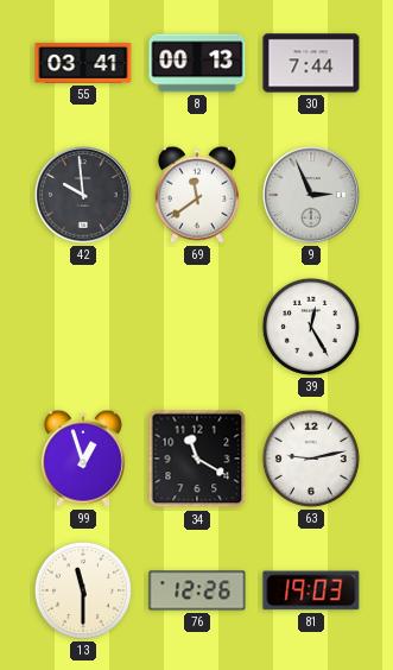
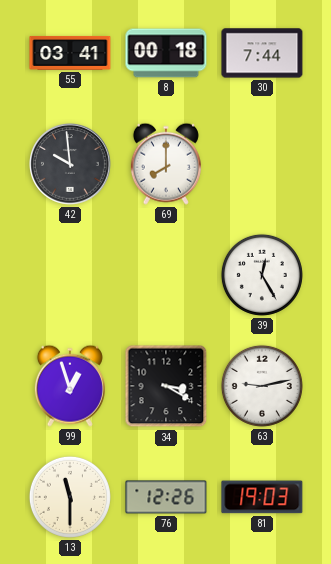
8: 00:13 -> 00:18 (166, 53)
69: 11:39 -> 8:00 (166, 164)
9: 2:56 -> none (312, 196)
34: 11:20 -> 3:20 (166, 386)
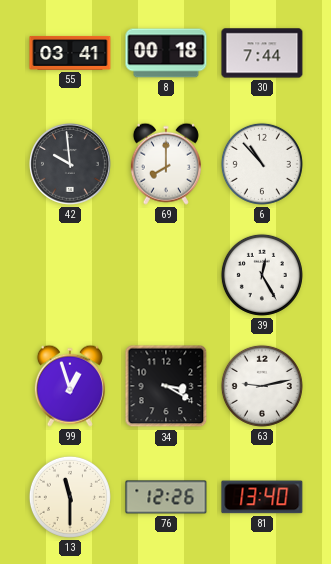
6: none -> 10:53 (262, 164)
81: 19:03 -> 13:40 (262, 497)
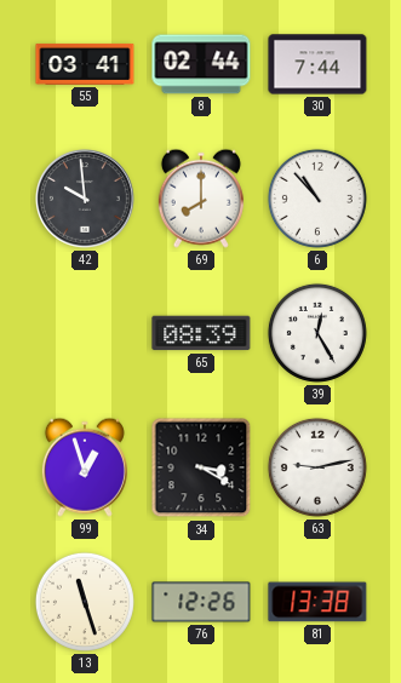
8: 00:18 -> 02:44 (201, 64)
65: none -> 08:39 (201, 333)
13: 11:30 -> 11:27 (85, 602)
81: 13:40 -> 13:38 (317, 602)
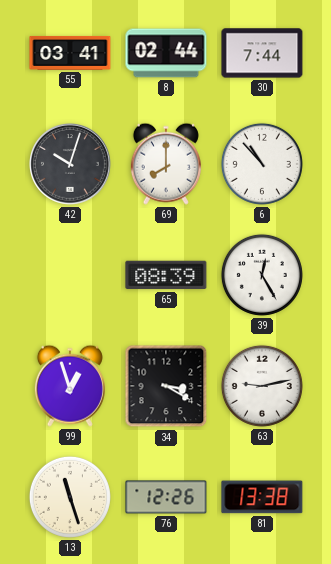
42: 9:59 -> 10:03 (71, 165)
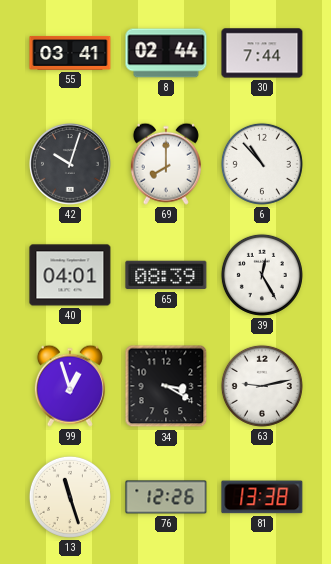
40: none -> 04:01 (70, 275)
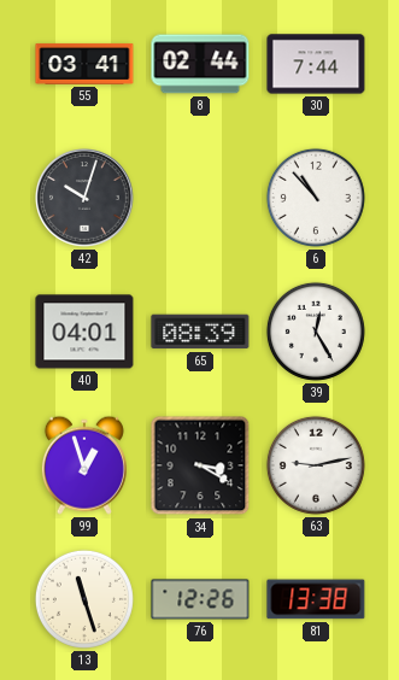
69: 8:00 -> none (166, 164)
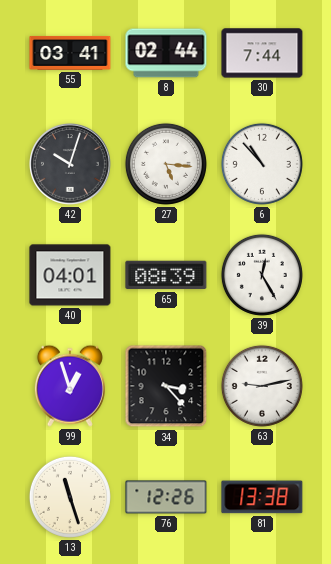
27: none -> 5:16 (166, 164)
34: 3:20 -> 3:23 (166, 386)
